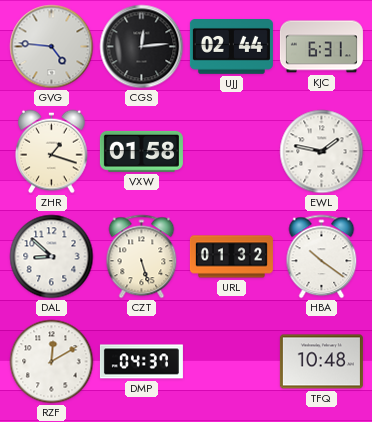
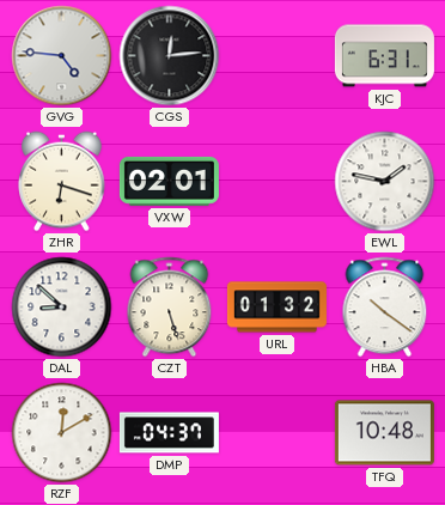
UJJ: 02:44 -> none (231, 47)
ZHR: 1:18 -> 6:18 (62, 182)
VXW: 01:58 -> 02:01 (169, 181)
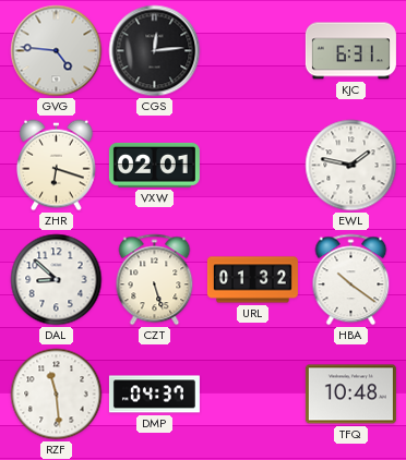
RZF: 12:10 -> 11:29 (57, 395)
